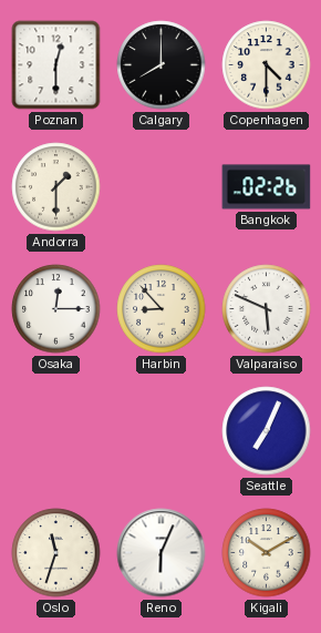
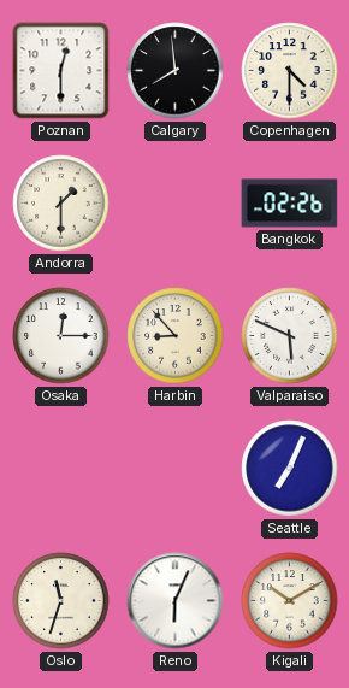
Calgary: 8:00 -> 7:59 (176, 71)
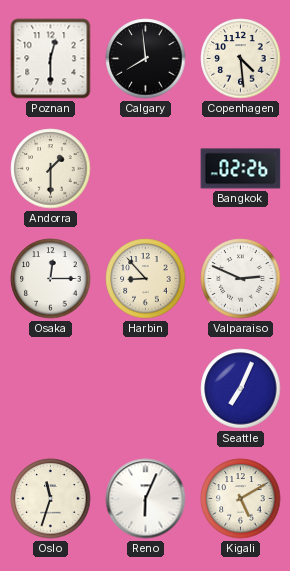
Copenhagen: 4:30 -> 4:29 (241, 59)
Valparaiso: 5:49 -> 2:49 (241, 279)
Kigali: 10:10 -> 5:10 (241, 499)
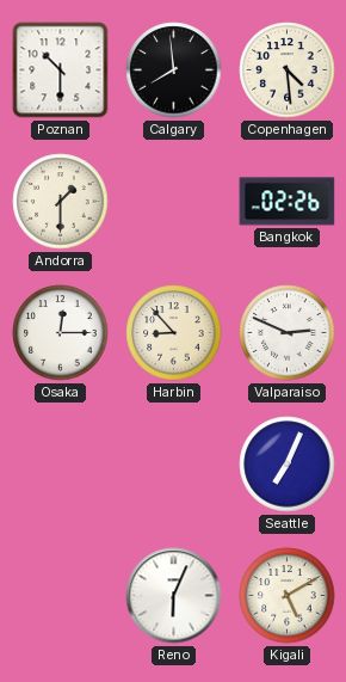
Poznan: 12:30 -> 10:30 (61, 70)
Oslo: 11:33 -> none (51, 499)
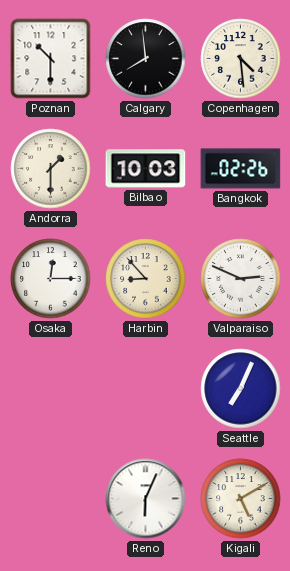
Bilbao: none -> 10:03 (146, 169)
